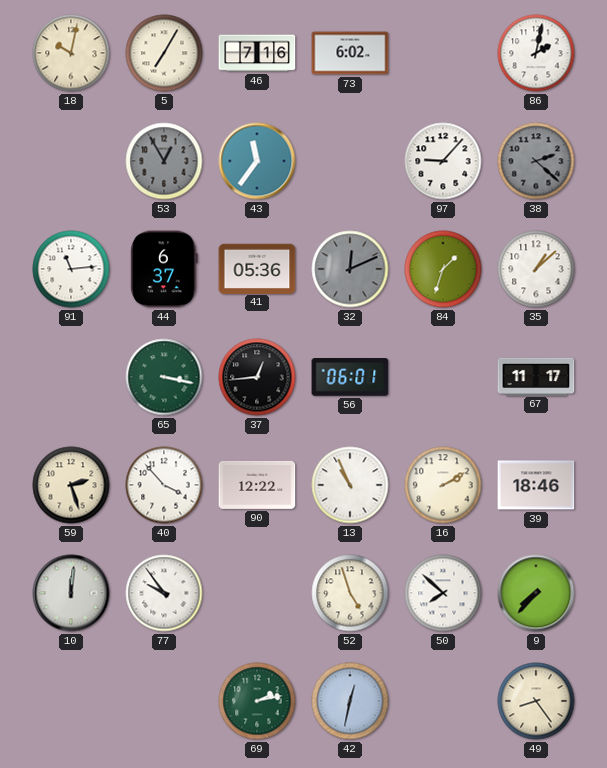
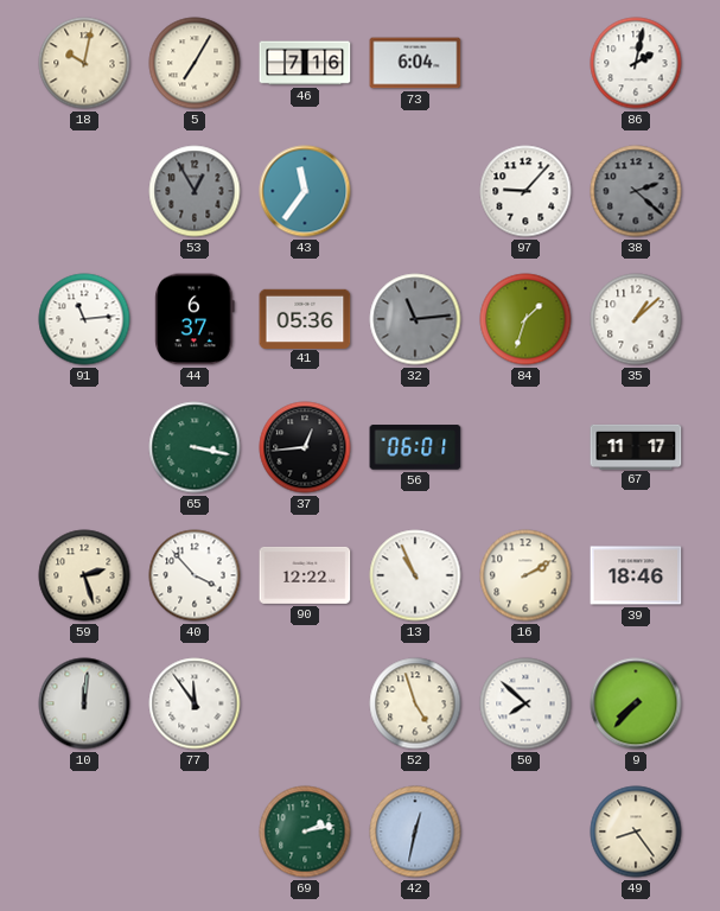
73: 6:02 -> 6:04 (415, 63)
32: 12:11 -> 11:14 (415, 319)
77: 9:54 -> 11:54 (195, 703)
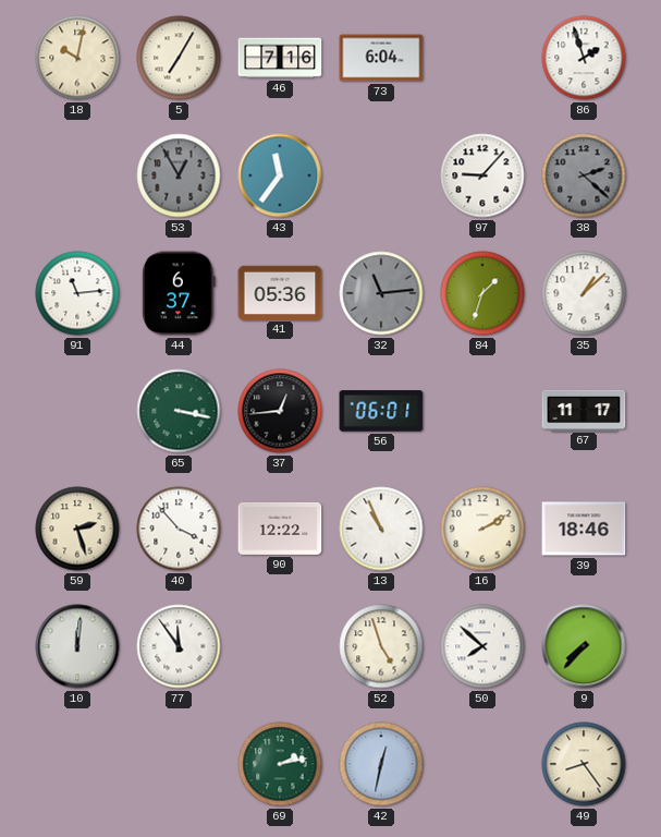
86: 2:02 -> 1:57 (584, 58)
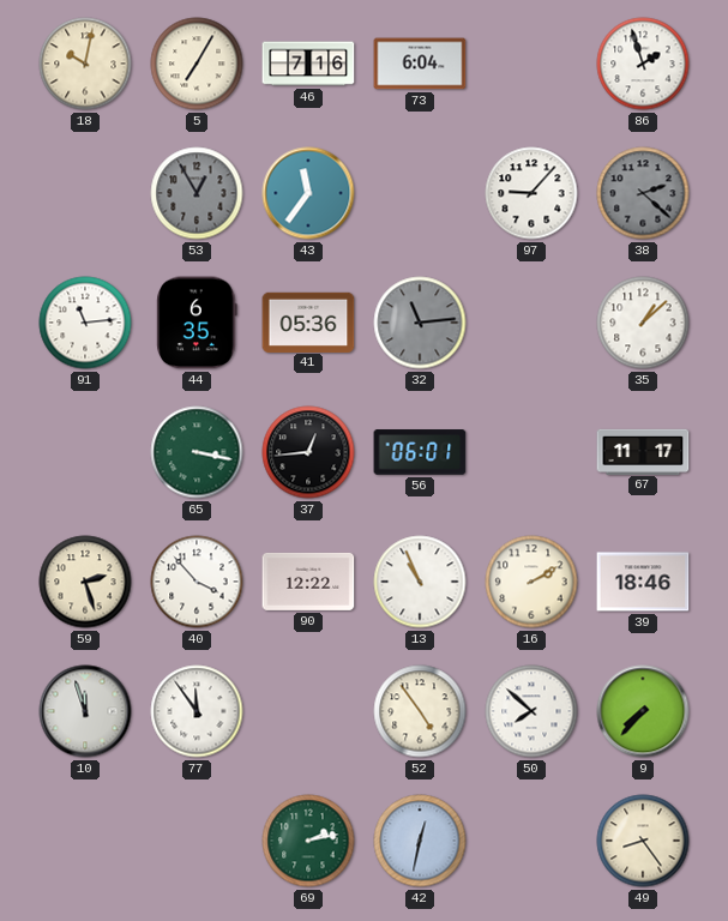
44: 6:37 -> 6:35 (197, 323)
84: 1:33 -> none (482, 293)
10: 12:01 -> 11:57 (85, 711)
52: 4:57 -> 4:54 (420, 711)
